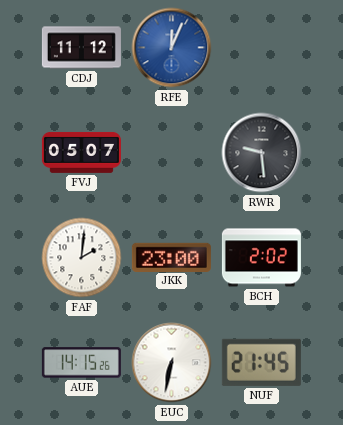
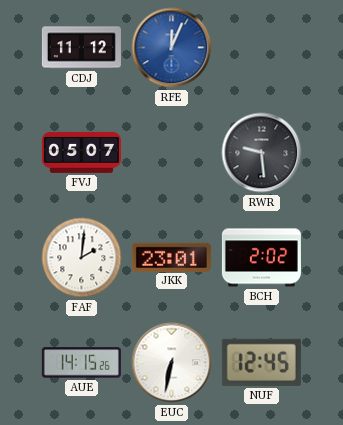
JKK: 23:00 -> 23:01 (171, 257)
NUF: 21:45 -> 12:45 (261, 362)
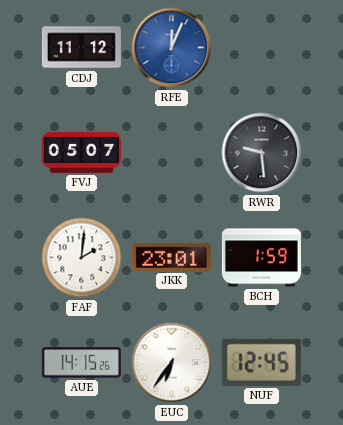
BCH: 2:02 -> 1:59 (261, 258)
EUC: 6:32 -> 6:36 (172, 363)
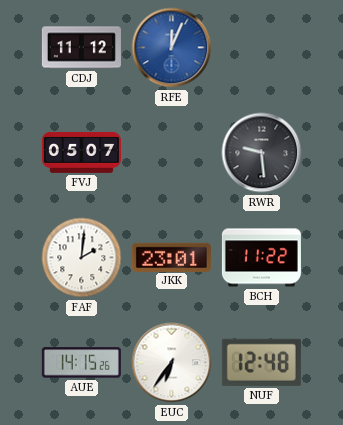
BCH: 1:59 -> 11:22 (261, 258)
NUF: 12:45 -> 12:48 (261, 362)
